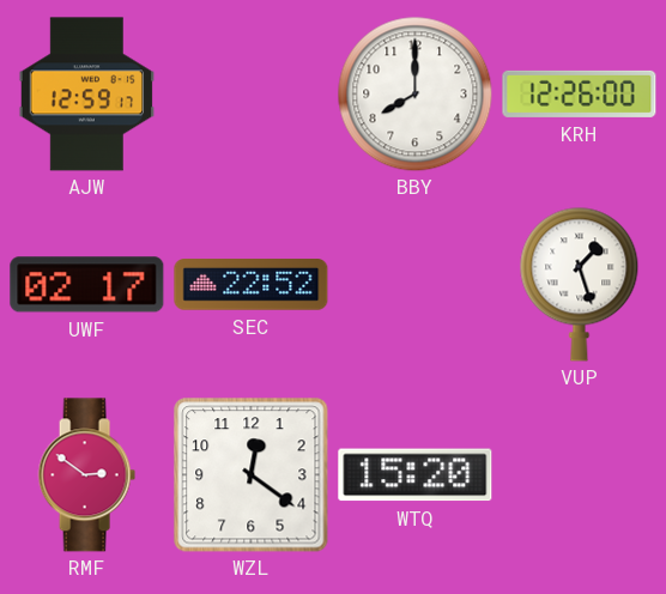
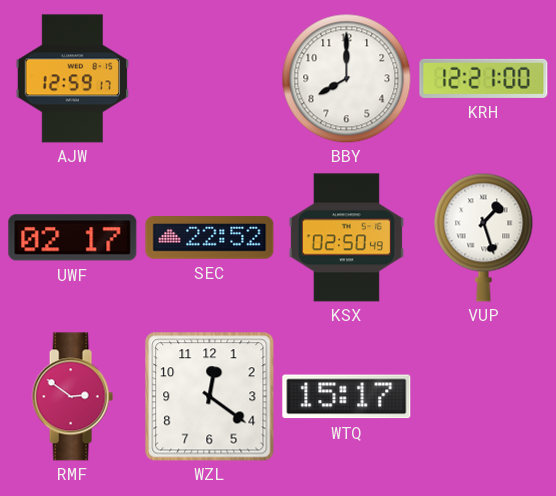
KRH: 12:26 -> 12:21 (484, 78)
KSX: none -> 02:50 (346, 238)
WTQ: 15:20 -> 15:17 (347, 397)
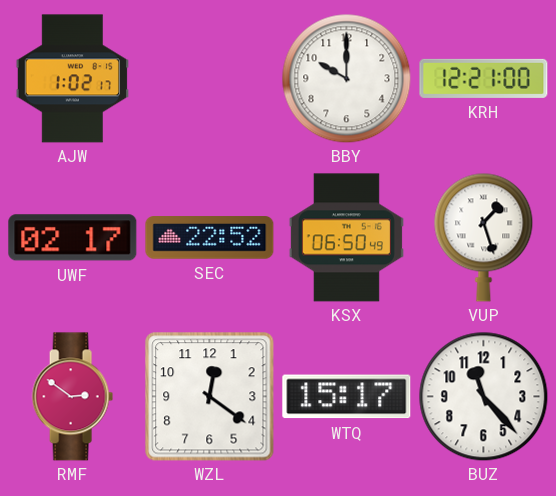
AJW: 12:59 -> 1:02 (73, 79)
BBY: 8:00 -> 10:00 (346, 78)
KSX: 02:50 -> 06:50 (346, 238)
BUZ: none -> 11:23 (483, 396)
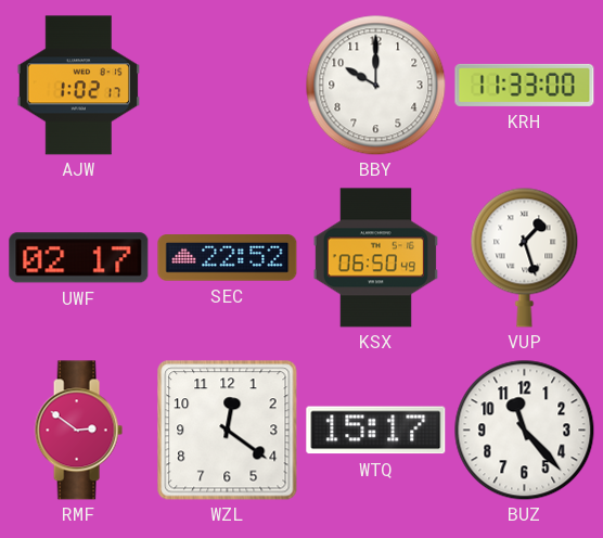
KRH: 12:21 -> 11:33 (525, 85)
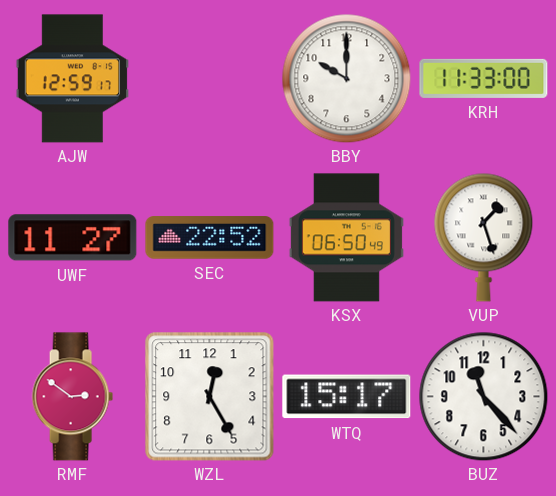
AJW: 1:02 -> 12:59 (73, 79)
UWF: 02:17 -> 11:27 (73, 238)
WZL: 12:21 -> 12:25 (210, 397)
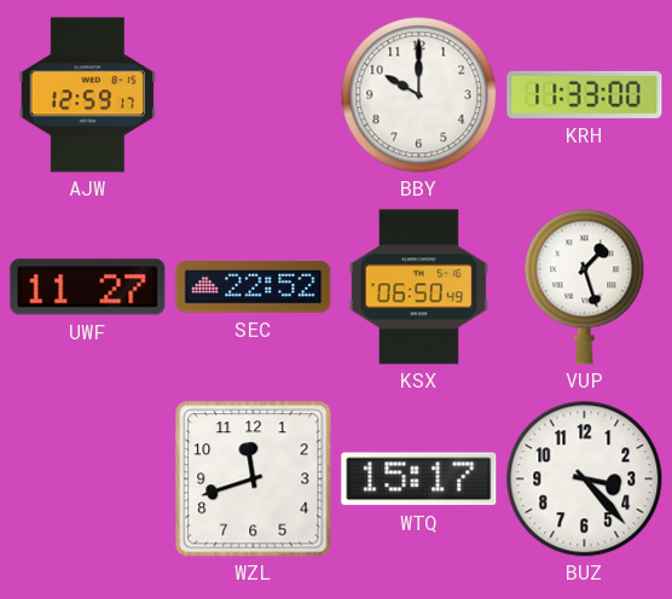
RMF: 2:51 -> none (72, 397)
WZL: 12:25 -> 11:42 (254, 479)
BUZ: 11:23 -> 3:23 (584, 478)
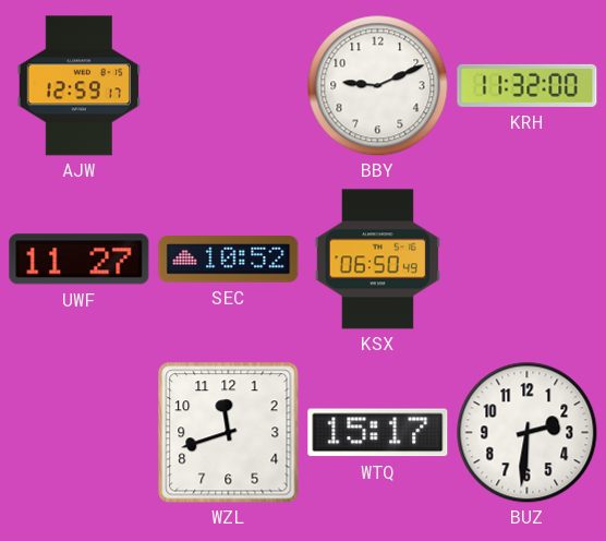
BBY: 10:00 -> 9:11 (377, 85)
KRH: 11:33 -> 11:32 (528, 85)
SEC: 22:52 -> 10:52 (229, 260)
VUP: 1:27 -> none (585, 286)
BUZ: 3:23 -> 2:31 (526, 432)
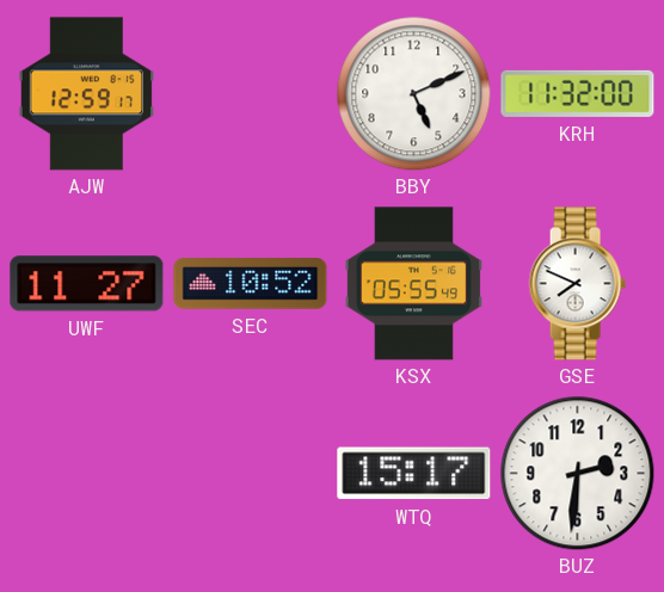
BBY: 9:11 -> 5:11 (413, 93)
KSX: 06:50 -> 05:55 (413, 284)
GSE: none -> 7:49 (577, 284)
WZL: 11:42 -> none (229, 433)
